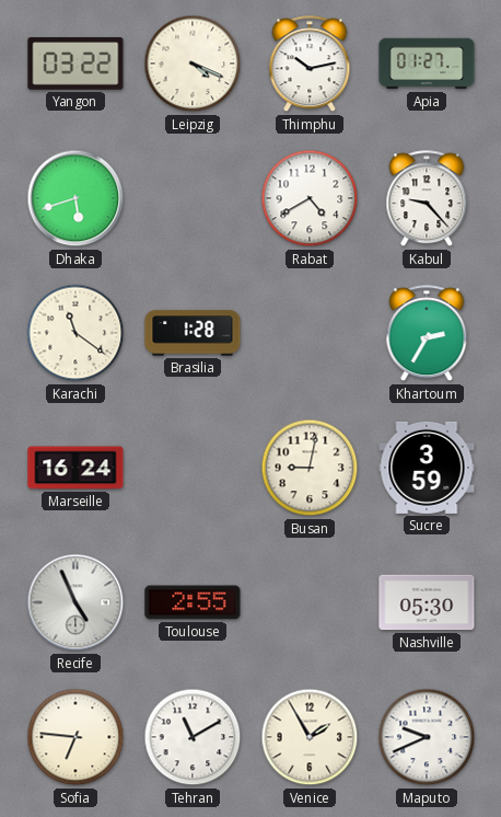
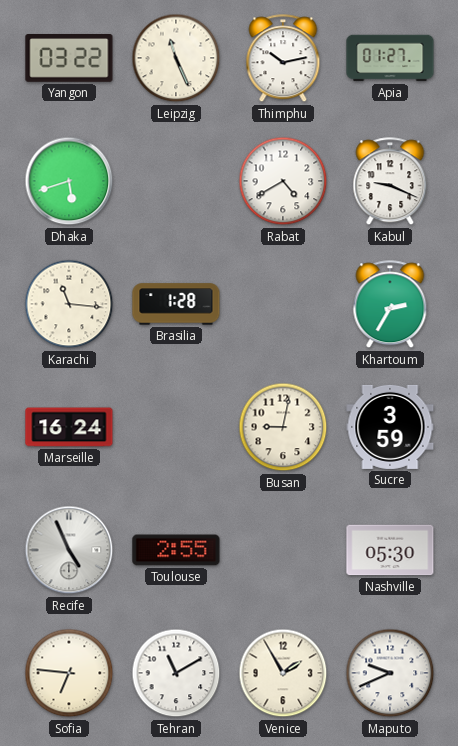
Leipzig: 4:19 -> 11:26 (176, 58)
Kabul: 9:23 -> 9:19 (390, 182)
Karachi: 11:21 -> 11:16 (69, 304)
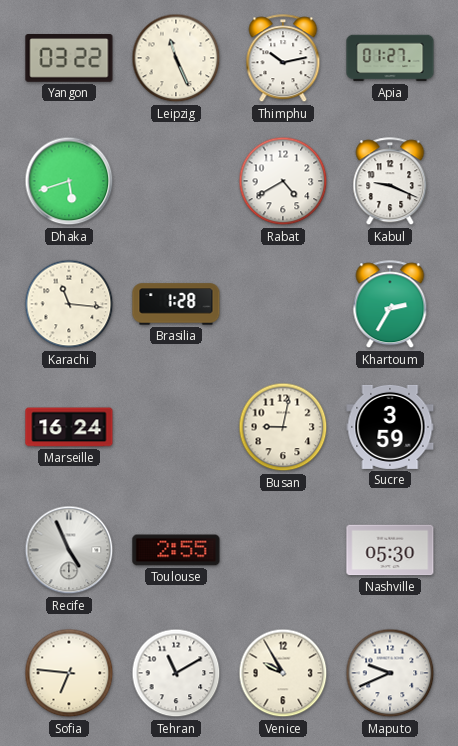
Venice: 1:55 -> 9:55 (283, 673)
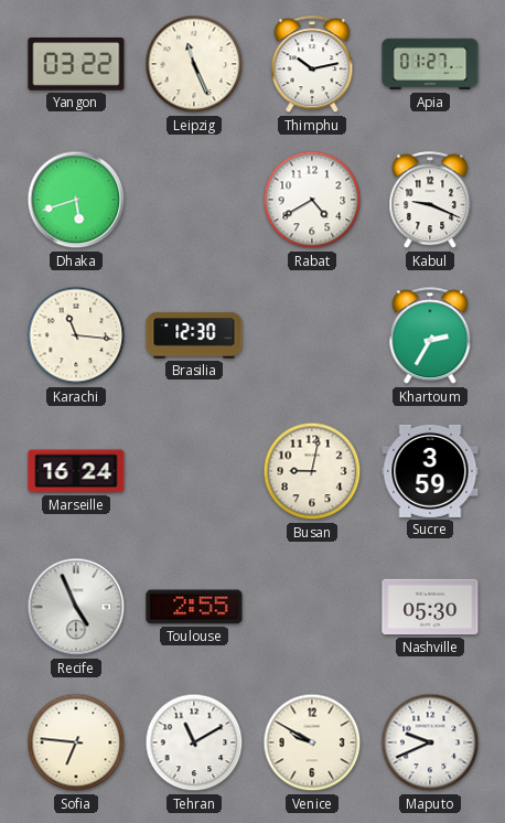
Brasilia: 1:28 -> 12:30 (194, 335)
Venice: 9:55 -> 9:50 (312, 742)
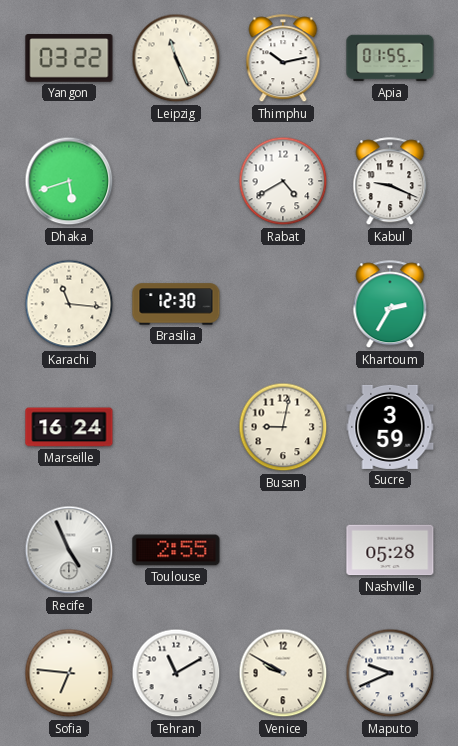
Apia: 01:27 -> 01:55 (390, 58)
Nashville: 05:30 -> 05:28 (390, 550)
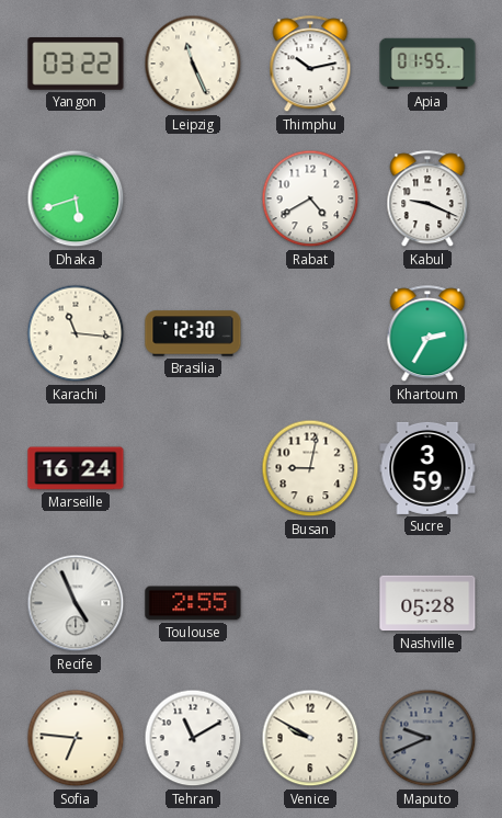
Maputo dial: white -> grey (427, 738)
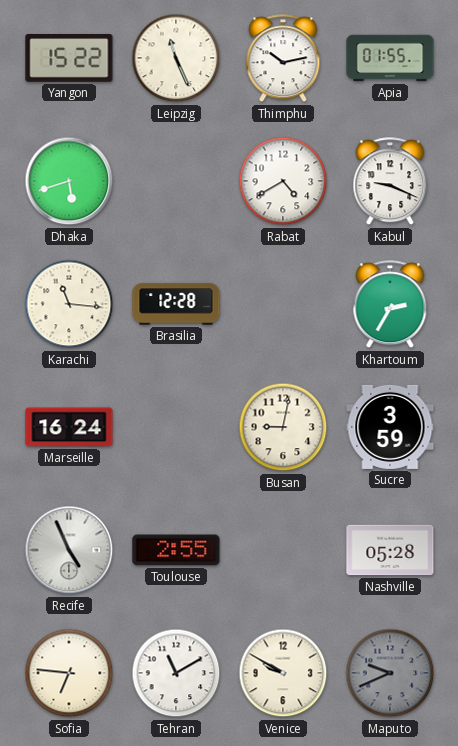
Yangon: 03:22 -> 15:22 (69, 59)
Brasilia: 12:30 -> 12:28 (176, 304)
